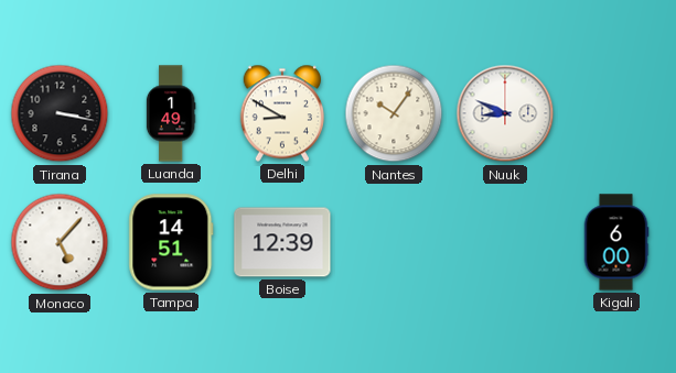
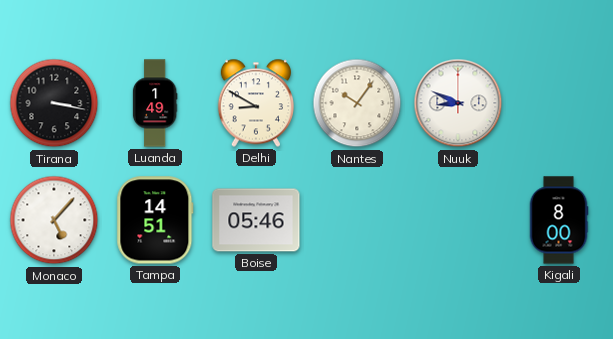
Boise: 12:39 -> 05:46 (256, 220)
Kigali: 6:00 -> 8:00 (559, 220)
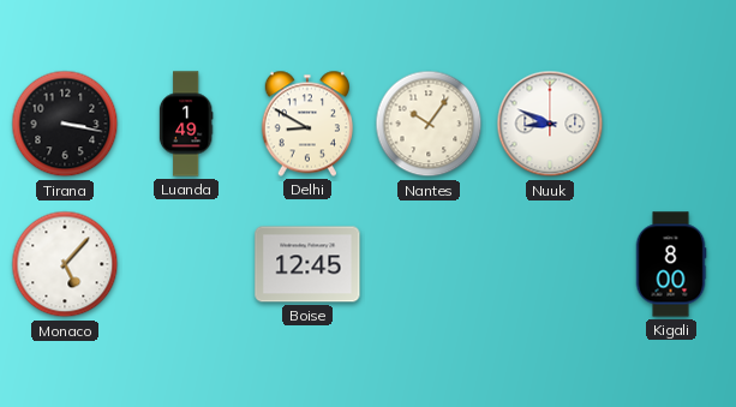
Tampa: 14:51 -> none (155, 220)
Boise: 05:46 -> 12:45 (307, 264)
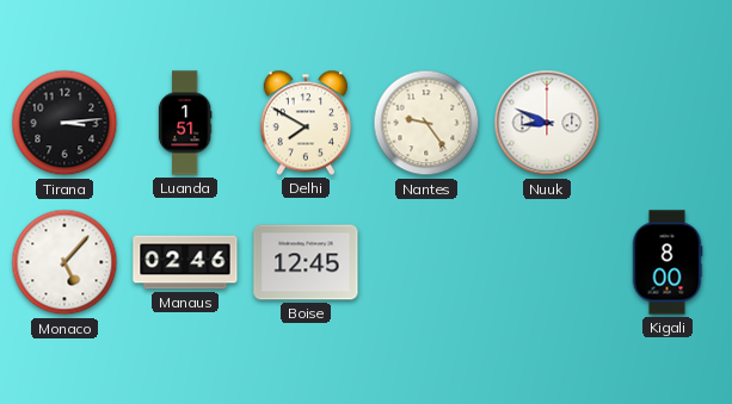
Tirana: 3:17 -> 3:14 (64, 123)
Luanda: 1:49 -> 1:51 (185, 123)
Delhi: 8:50 -> 7:50 (305, 123)
Nantes: 10:06 -> 9:24 (426, 123)
Manaus: none -> 02:46 (185, 262)
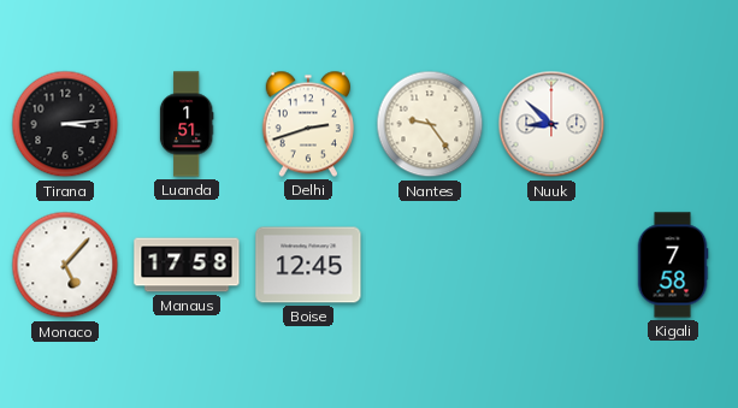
Delhi: 7:50 -> 2:42 (307, 124)
Nuuk: 8:49 -> 8:52 (551, 124)
Manaus: 02:46 -> 17:58 (187, 265)
Kigali: 8:00 -> 7:58 (673, 265)
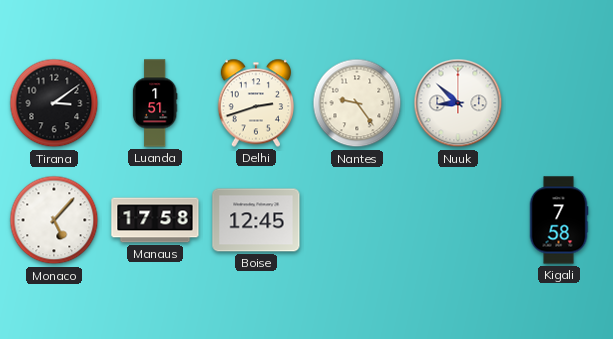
Tirana: 3:14 -> 3:09 (54, 103)
